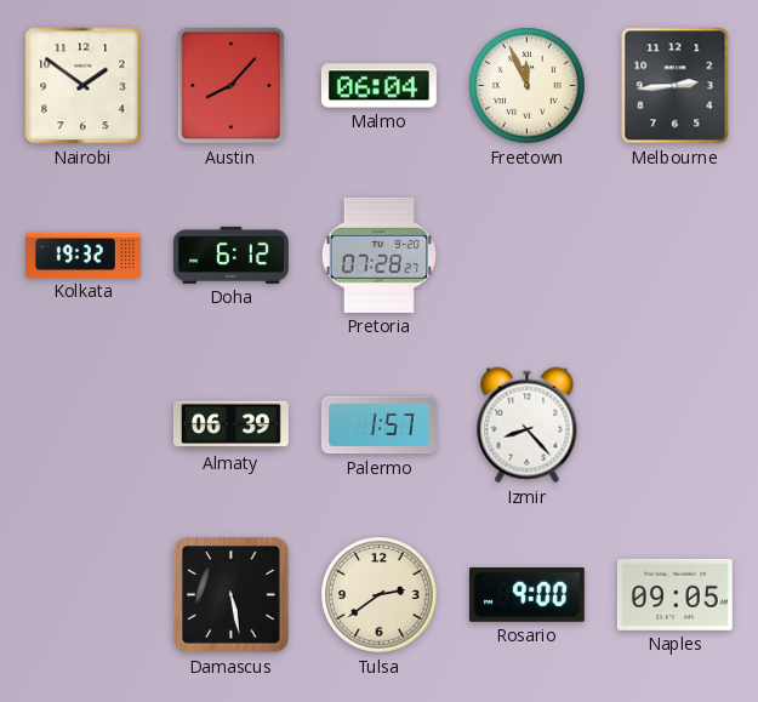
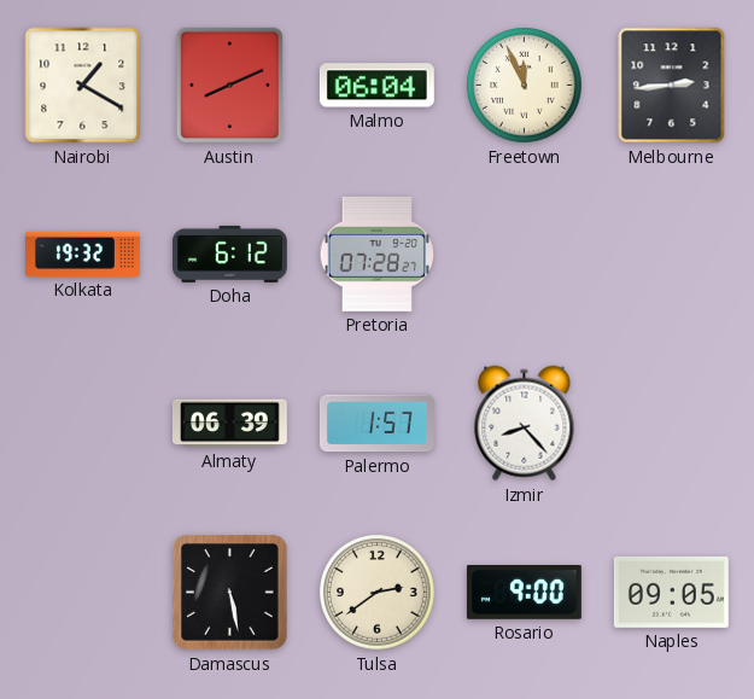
Nairobi: 1:51 -> 1:20 (83, 86)
Austin: 8:07 -> 8:11 (229, 86)
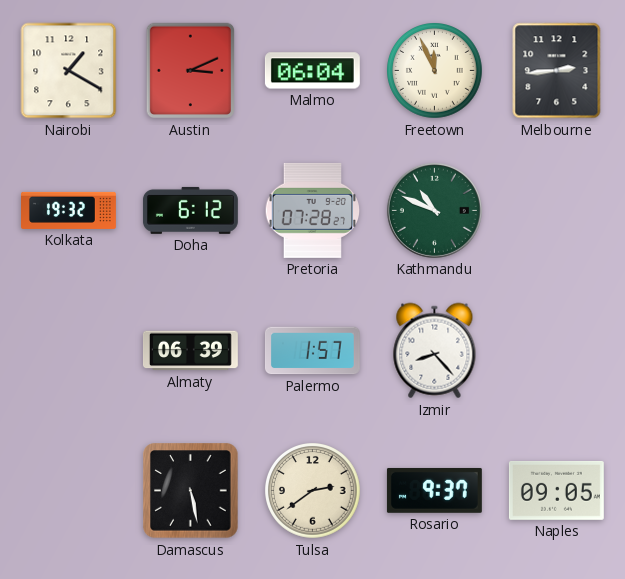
Austin: 8:11 -> 3:11 (190, 71)
Kathmandu: none -> 10:49 (434, 210)
Rosario: 9:00 -> 9:37 (434, 490)
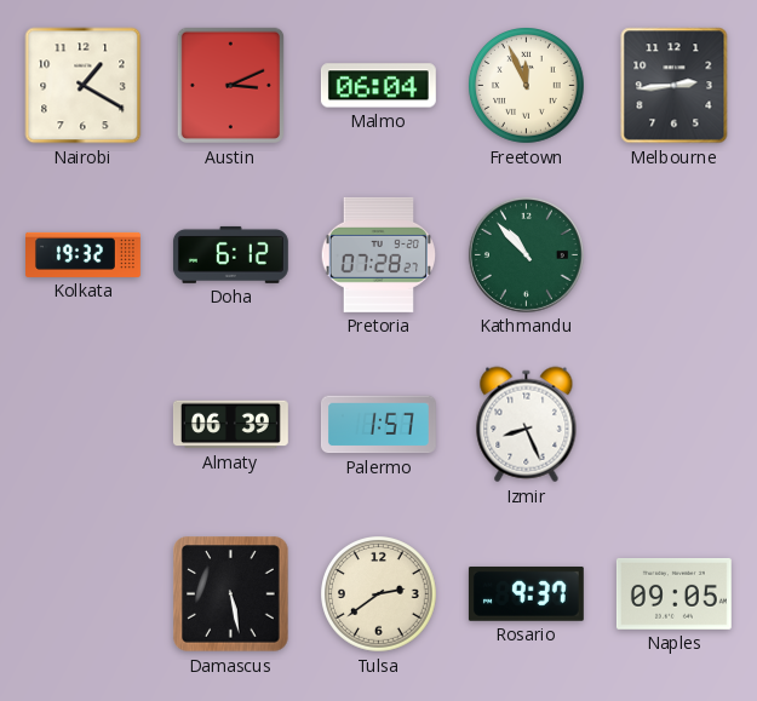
Kathmandu: 10:49 -> 10:53 (526, 254)
Izmir: 8:23 -> 8:26 (527, 425)
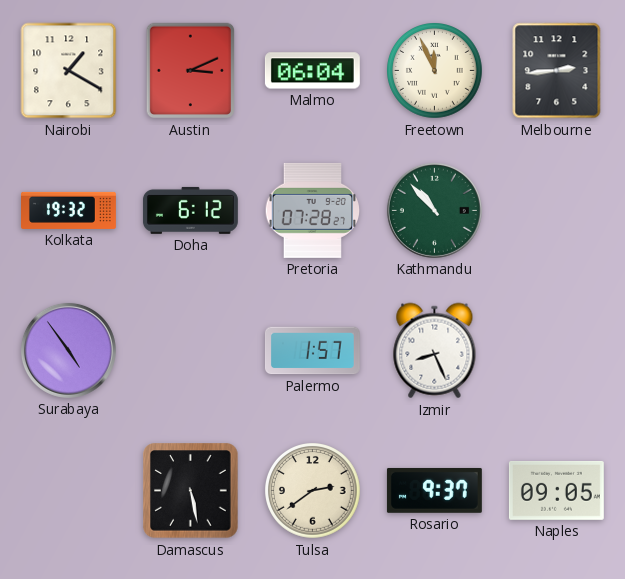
Surabaya: none -> 4:54 (68, 350)
Almaty: 06:39 -> none (230, 425)
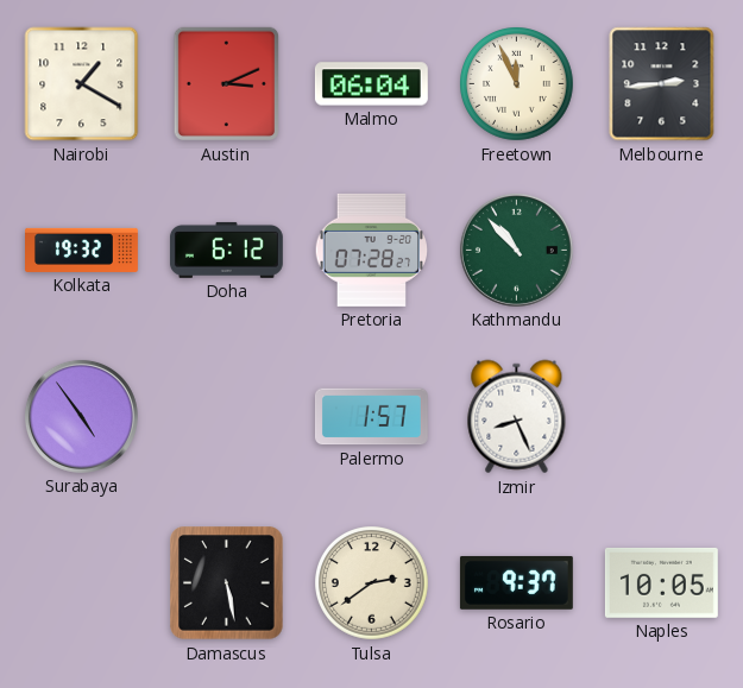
Naples: 09:05 -> 10:05 (661, 582)
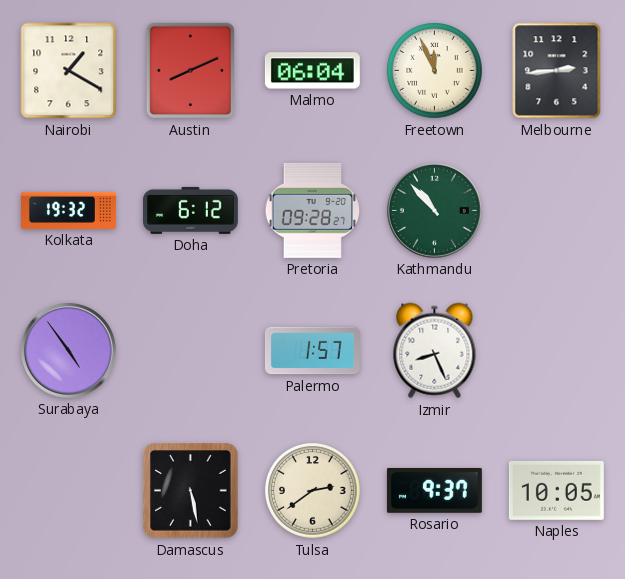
Austin: 3:11 -> 8:11 (190, 71)
Pretoria: 07:28 -> 09:28 (313, 210)
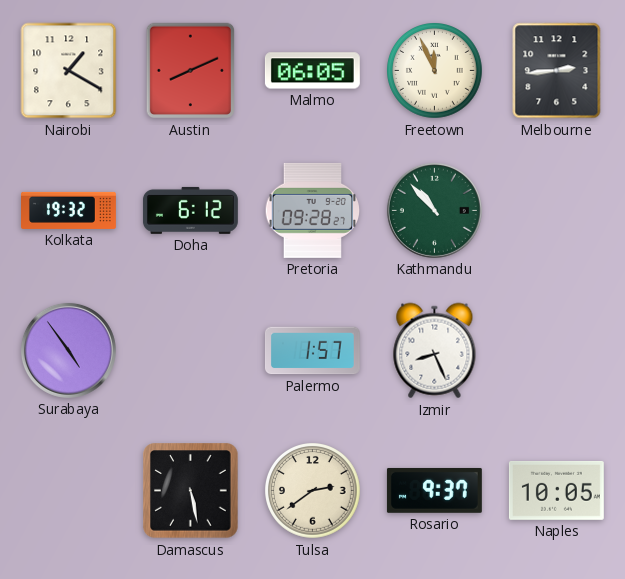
Malmo: 06:04 -> 06:05 (312, 71)
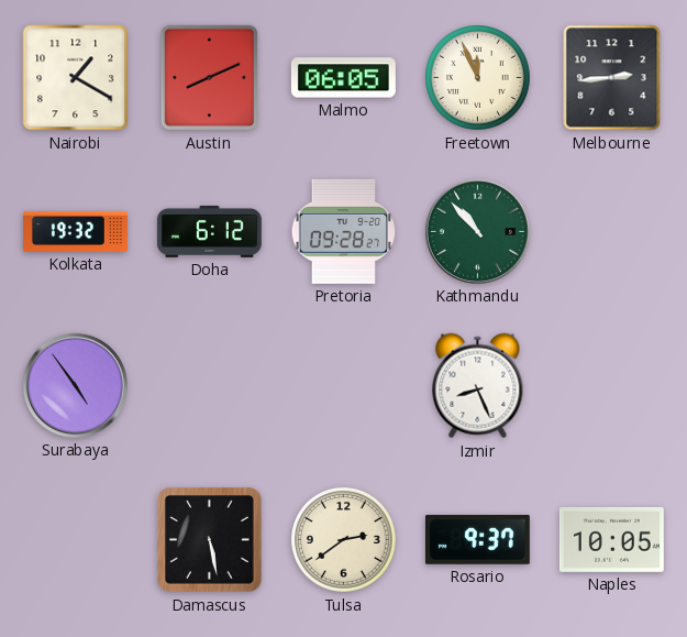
Palermo: 1:57 -> none (312, 351)
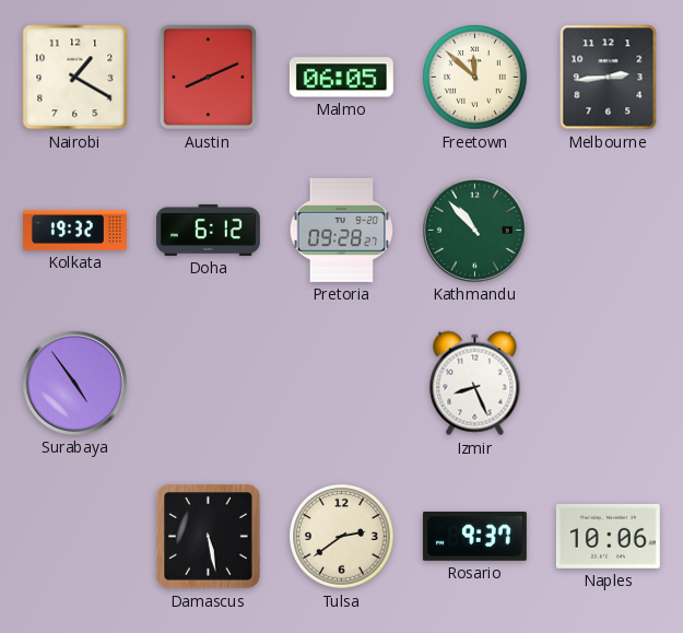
Freetown: 11:56 -> 11:52 (475, 78)
Naples: 10:05 -> 10:06 (608, 536)
